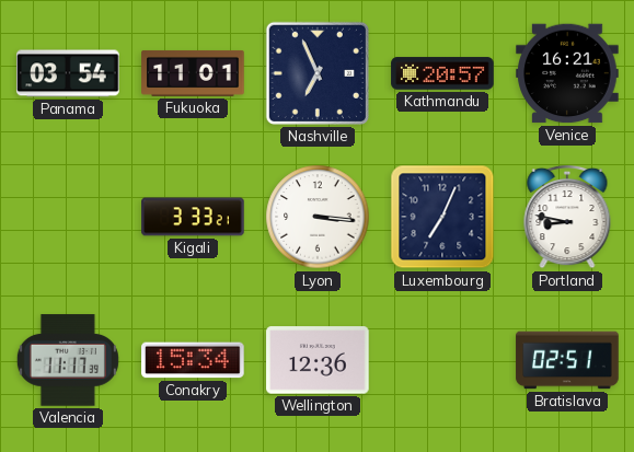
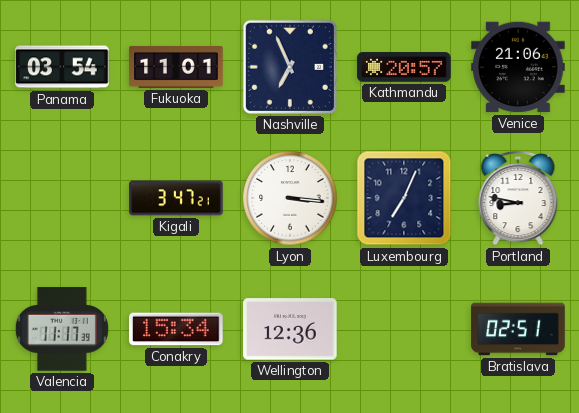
Venice: 16:21 -> 21:06 (518, 67)
Kigali: 3:33 -> 3:47 (176, 198)
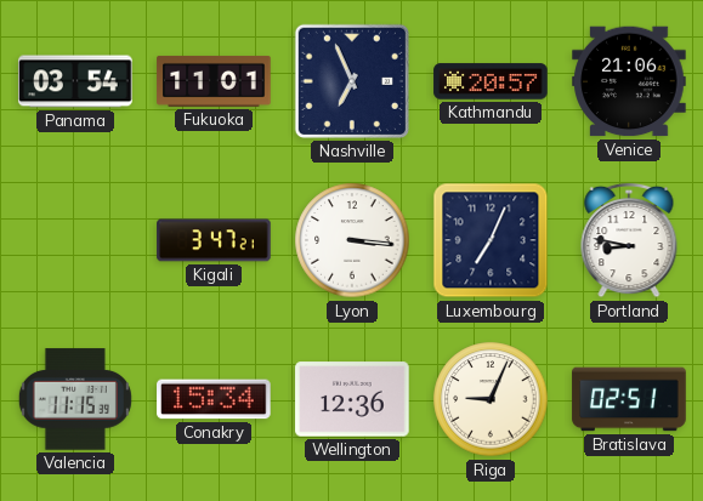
Valencia: 11:17 -> 11:15 (75, 399)
Riga: none -> 9:04 (491, 399)
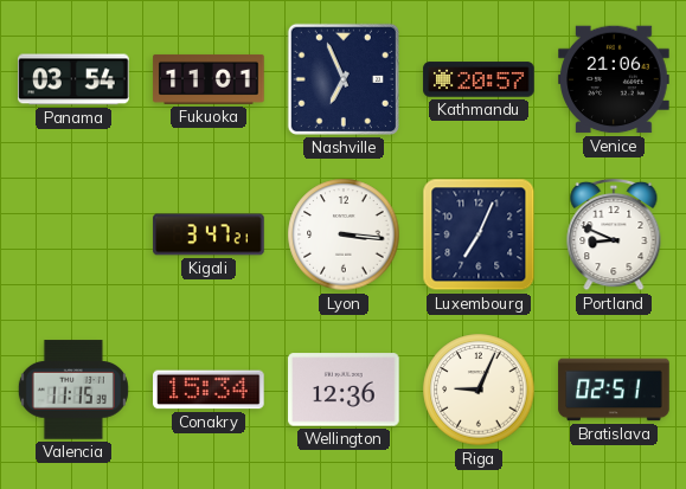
Portland: 8:47 -> 8:49 (614, 234)
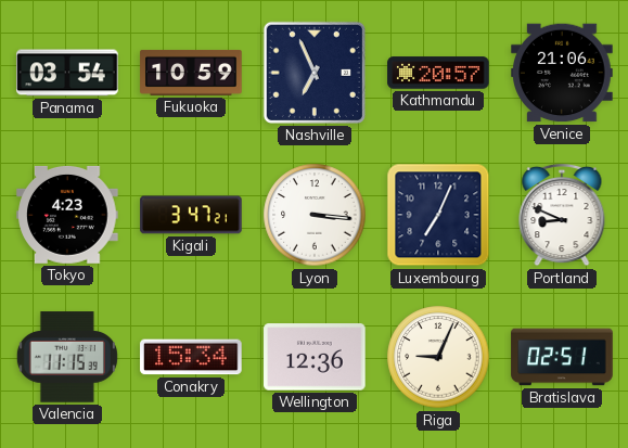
Fukuoka: 11:01 -> 10:59 (191, 73)
Tokyo: none -> 4:23 (67, 215)
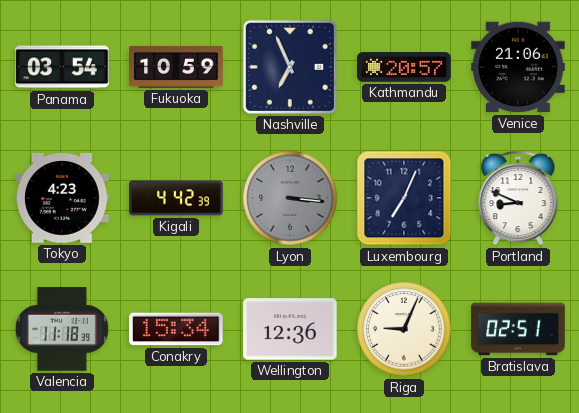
Kigali: 3:47 -> 4:42 (176, 198)
Lyon dial: white -> grey (290, 198)
Valencia: 11:15 -> 11:18 (62, 329)
